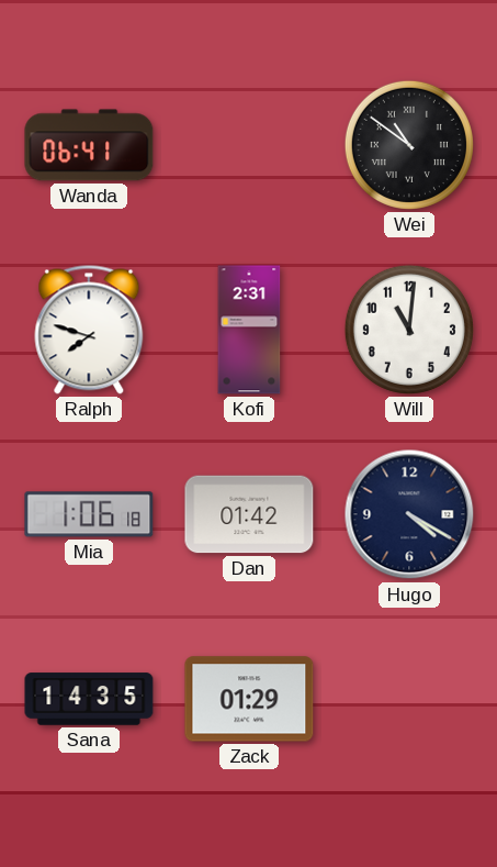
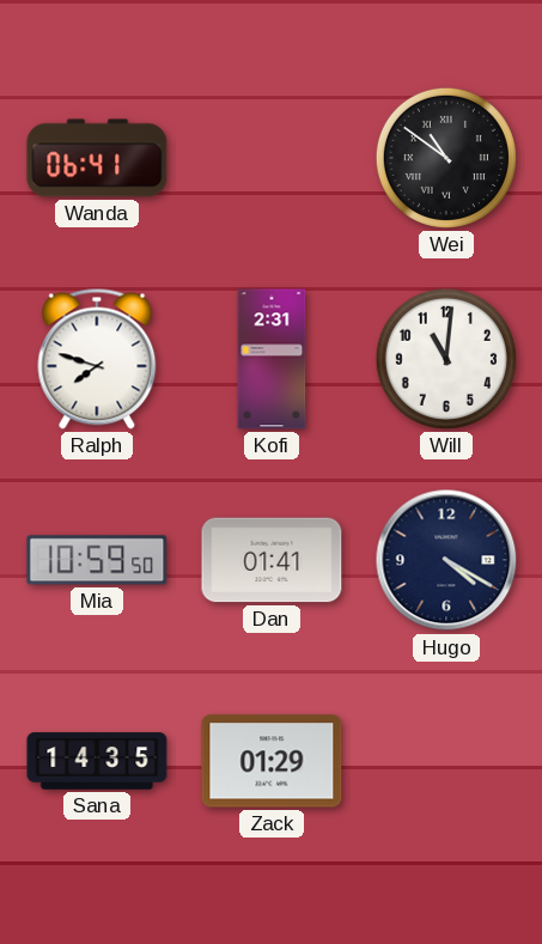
Mia: 1:06 -> 10:59 (97, 560)
Dan: 01:42 -> 01:41 (272, 560)
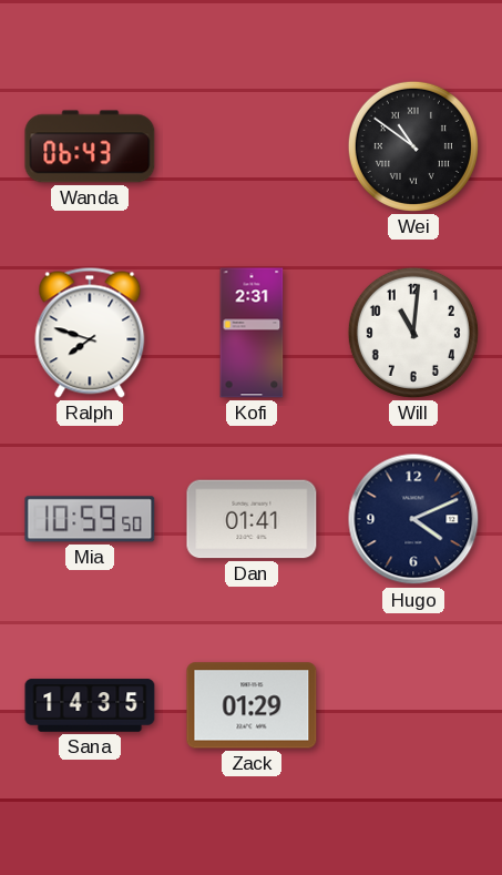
Wanda: 06:41 -> 06:43 (90, 146)
Hugo: 4:20 -> 4:11 (413, 519)
